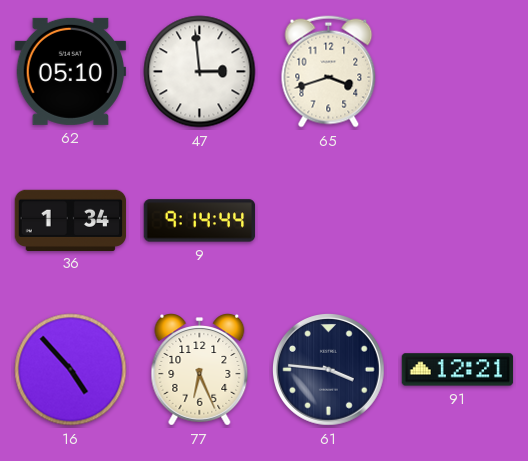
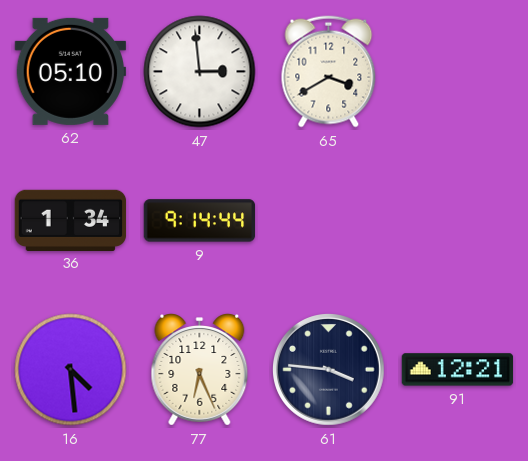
65: 3:42 -> 3:40 (329, 72)
16: 4:53 -> 4:29 (71, 370)
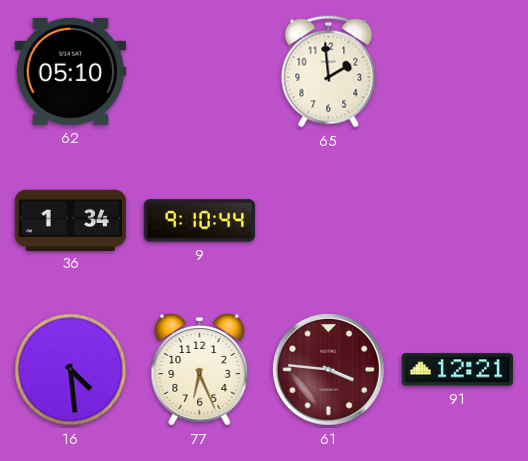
47: 2:59 -> none (200, 72)
65: 3:40 -> 1:59 (329, 72)
9: 9:14 -> 9:10 (200, 221)
61 dial: navy -> burgundy (329, 370)
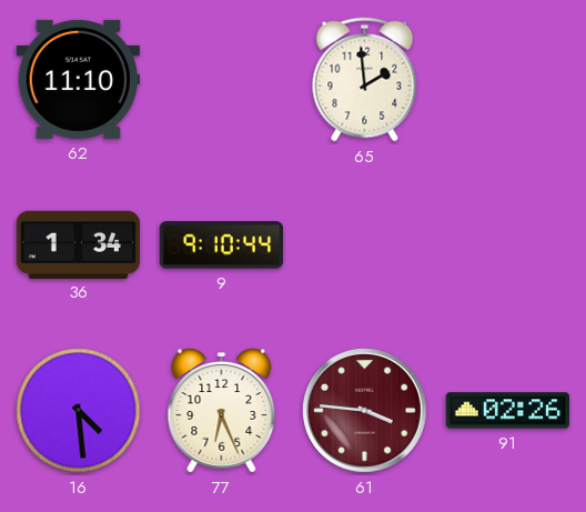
62: 05:10 -> 11:10 (79, 79)
91: 12:21 -> 02:26 (508, 411)
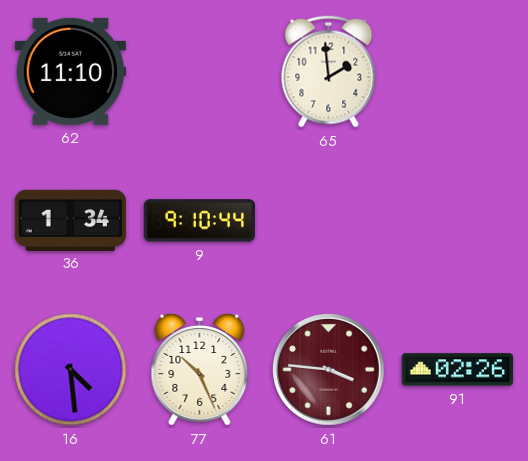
77: 6:26 -> 10:26 (200, 370)
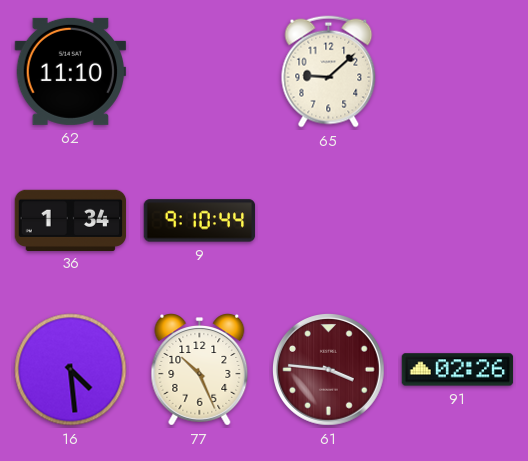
65: 1:59 -> 9:08 (329, 72)
